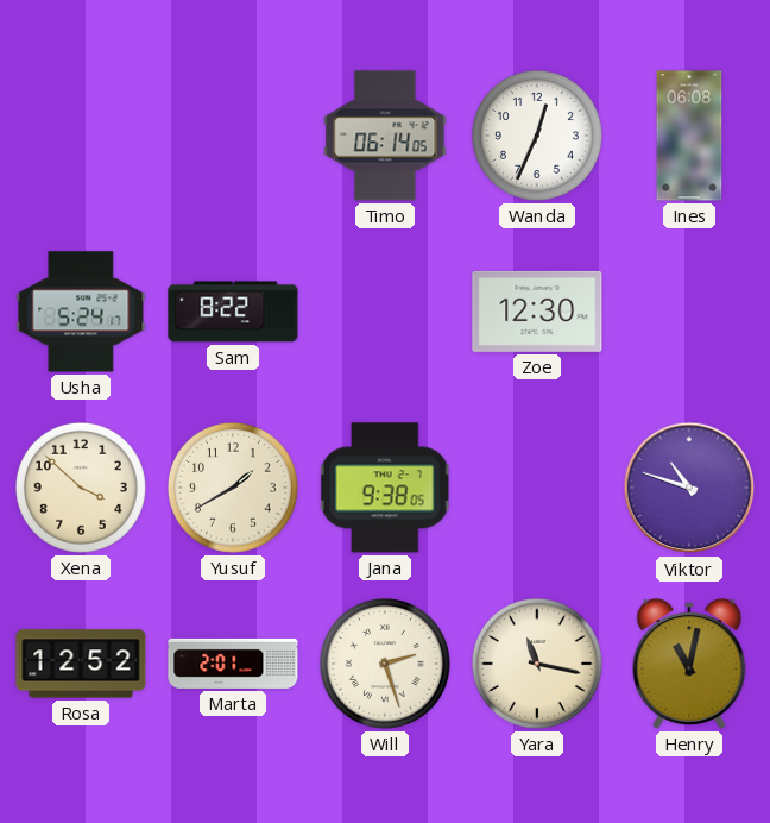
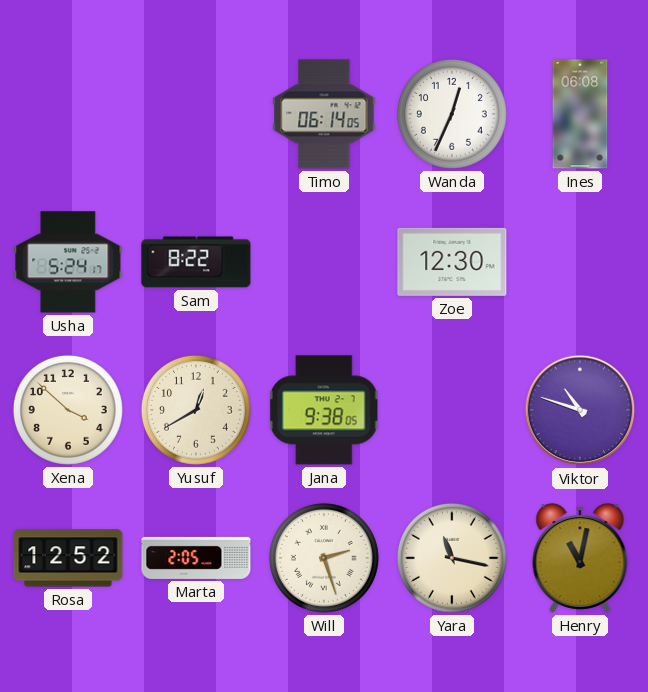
Yusuf: 1:40 -> 12:40 (196, 410)
Marta: 2:01 -> 2:05 (196, 558)
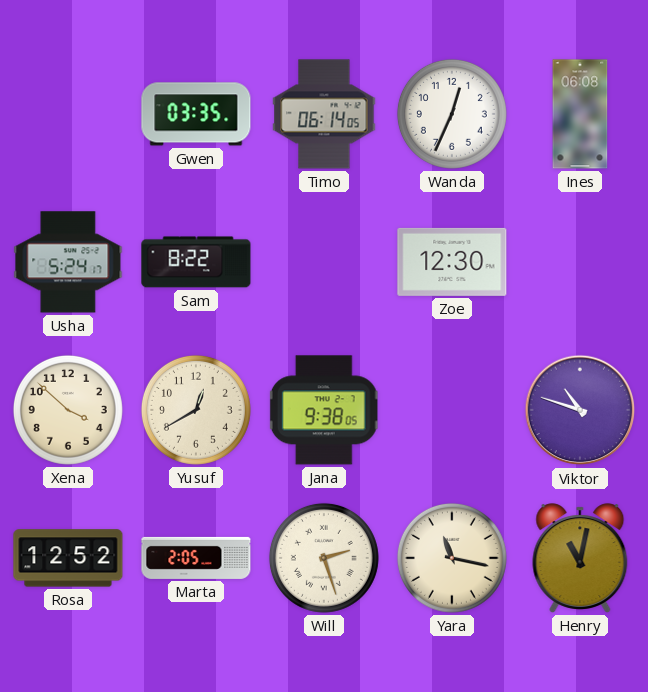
Gwen: none -> 03:35 (196, 114)
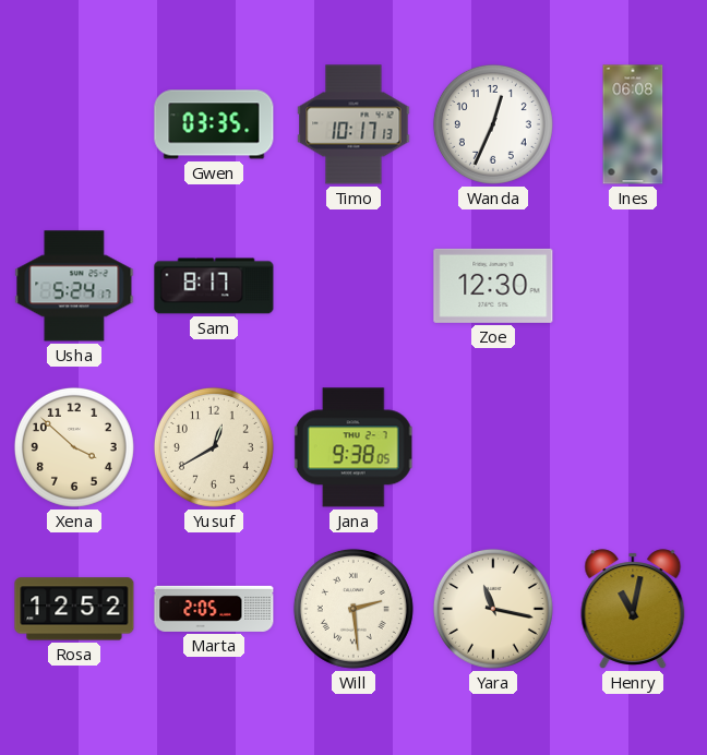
Timo: 06:14 -> 10:17 (353, 124)
Sam: 8:22 -> 8:17 (214, 286)
Viktor: 10:48 -> none (580, 410)
Will: 2:27 -> 2:29 (353, 609)
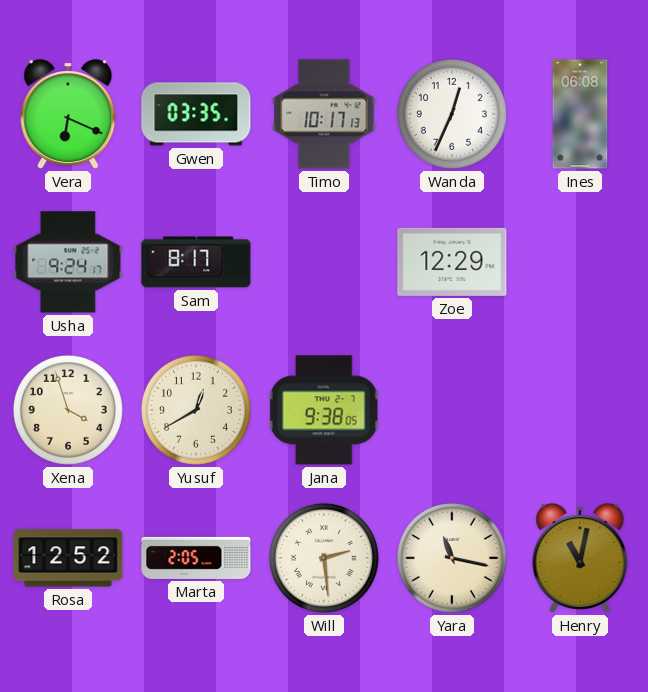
Vera: none -> 6:19 (68, 114)
Usha: 5:24 -> 9:24 (68, 262)
Zoe: 12:30 -> 12:29 (452, 262)
Xena: 3:52 -> 3:57 (68, 410)
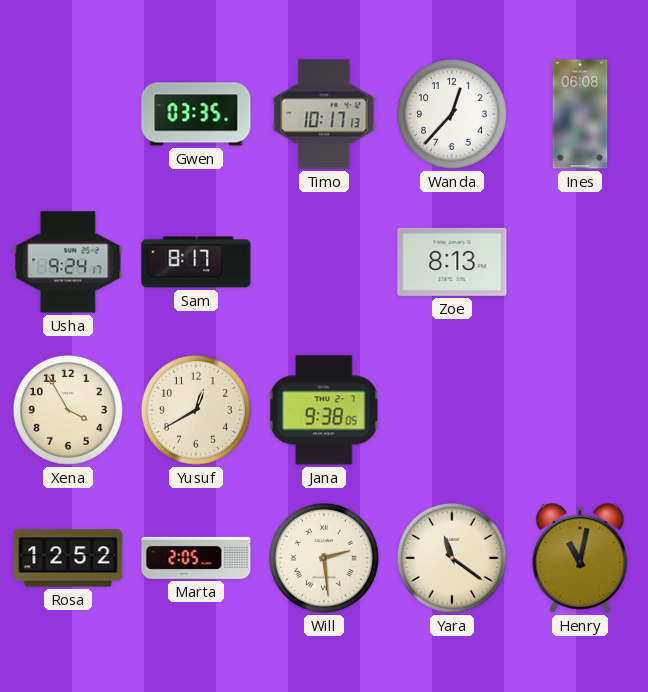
Vera: 6:19 -> none (68, 114)
Wanda: 12:34 -> 12:37 (452, 114)
Zoe: 12:29 -> 8:13 (452, 262)
Xena: 3:57 -> 3:55 (68, 410)
Yara: 11:17 -> 11:21 (452, 558)
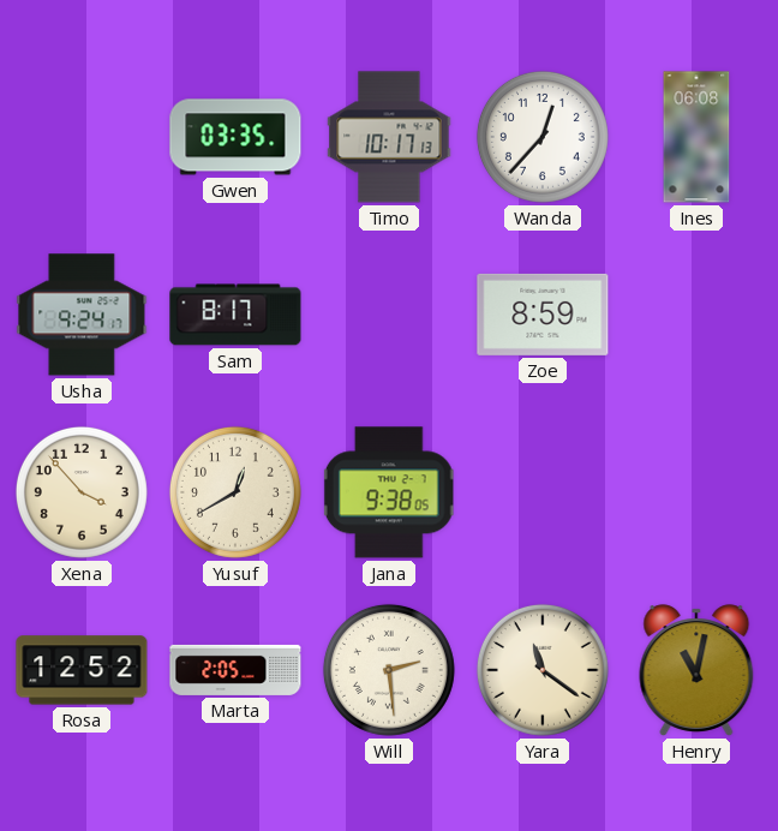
Zoe: 8:13 -> 8:59 (543, 315)
Xena: 3:55 -> 3:53 (82, 492)
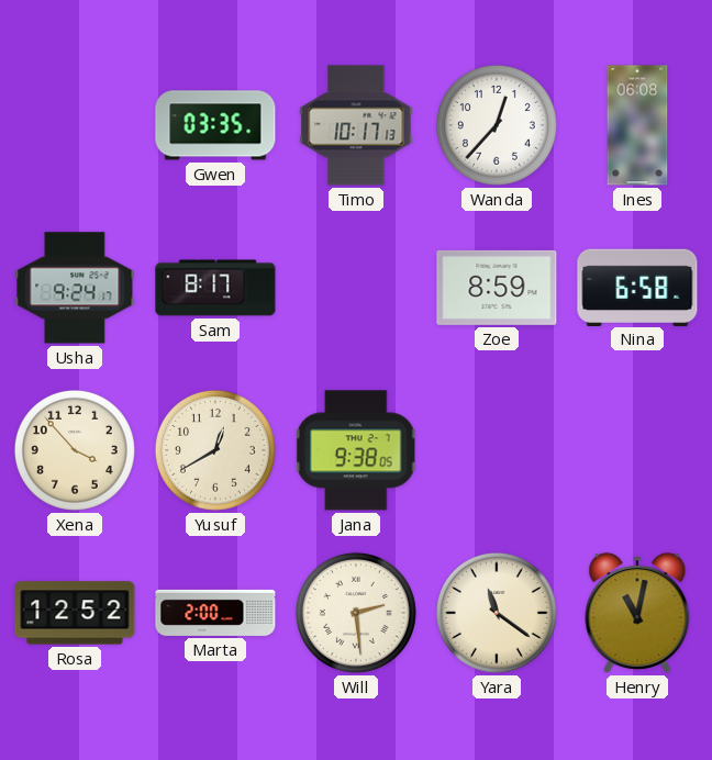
Nina: none -> 6:58 (637, 287)
Marta: 2:05 -> 2:00 (215, 613)
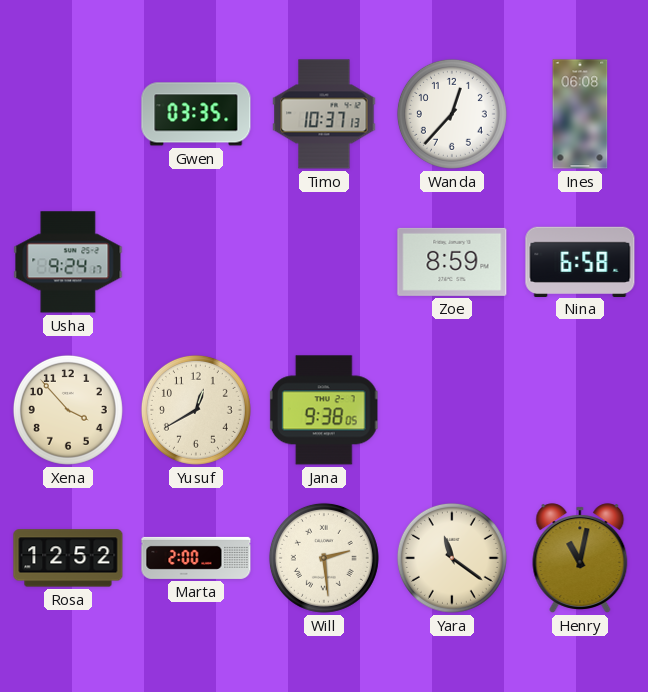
Timo: 10:17 -> 10:37 (324, 114)
Sam: 8:17 -> none (215, 288)
